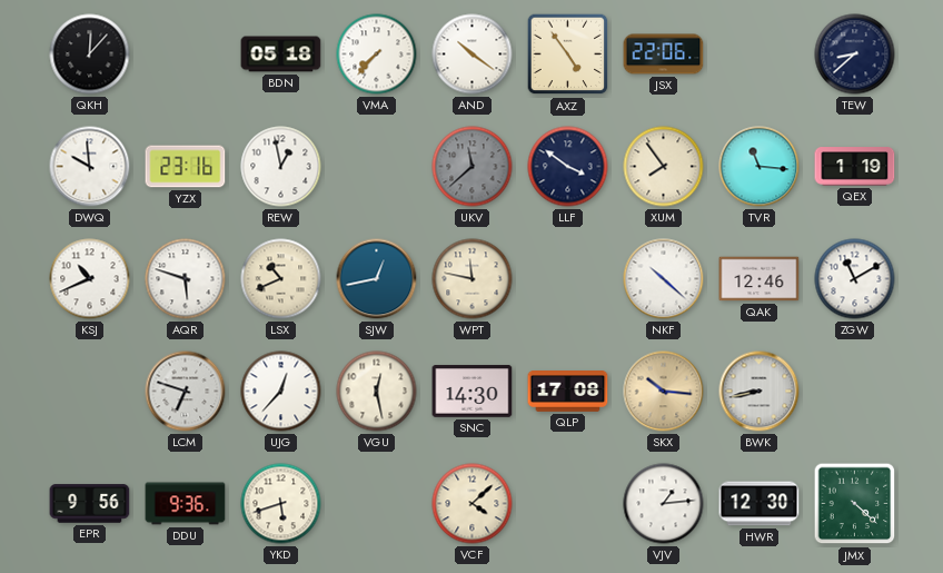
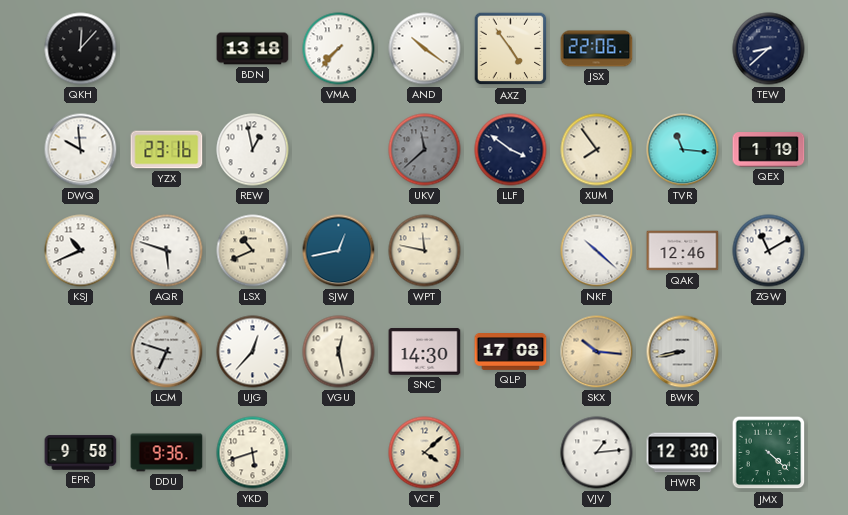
BDN: 05:18 -> 13:18 (253, 49)
EPR: 9:56 -> 9:58 (81, 453)
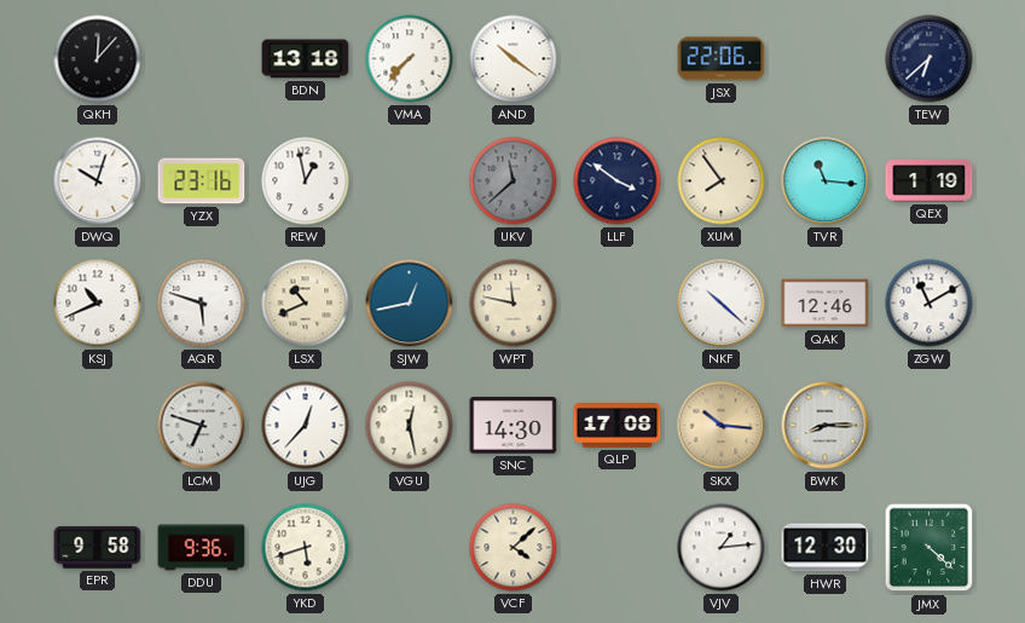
AXZ: 4:54 -> none (511, 49)
TEW: 8:38 -> 6:38 (930, 59)
DWQ: 9:59 -> 10:03 (98, 181)
BWK: 8:43 -> 8:15 (826, 426)
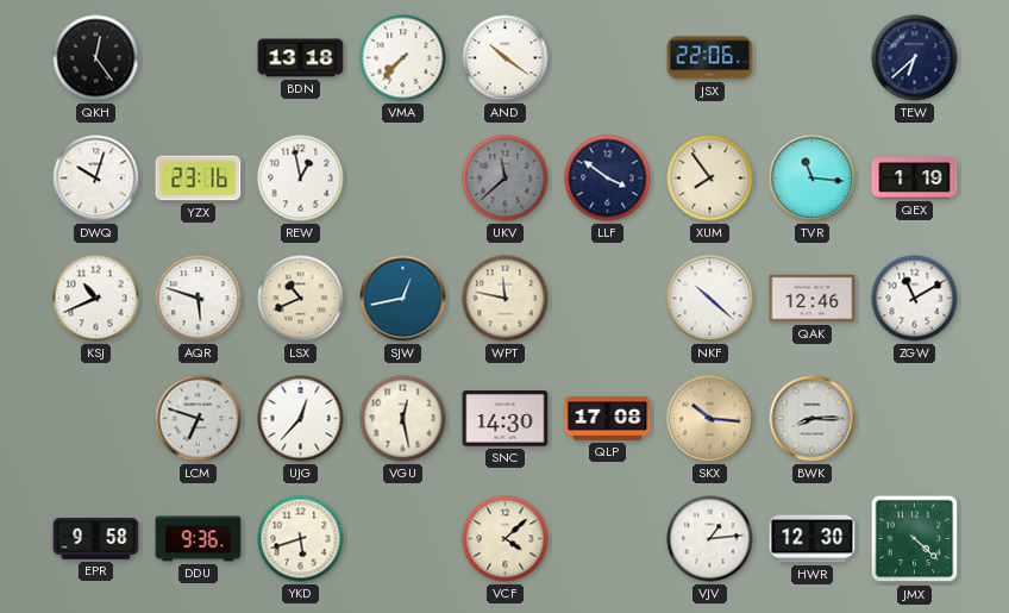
QKH: 12:07 -> 12:24 (96, 58)
